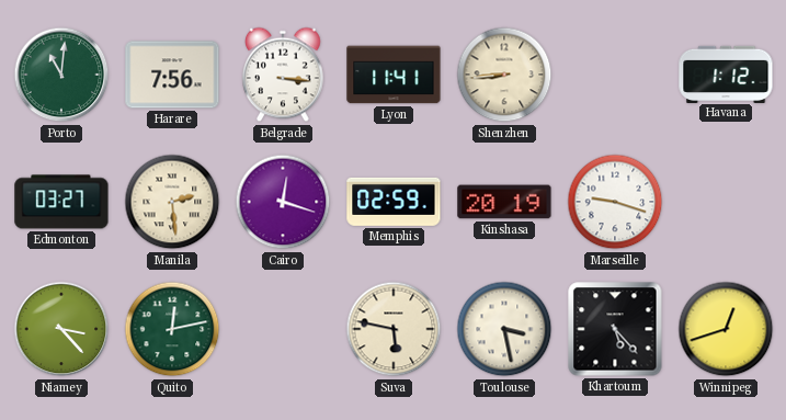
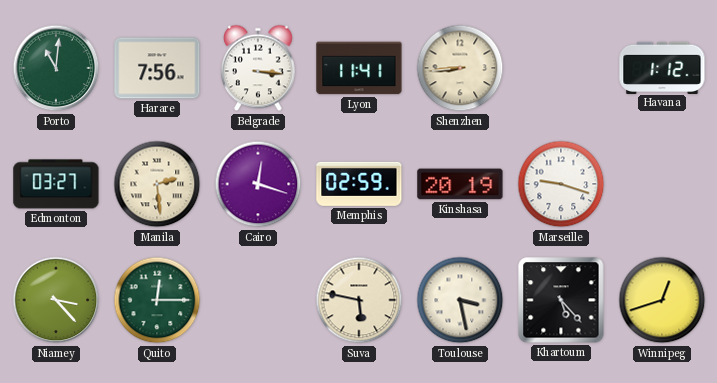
Quito: 12:13 -> 12:15 (157, 300)
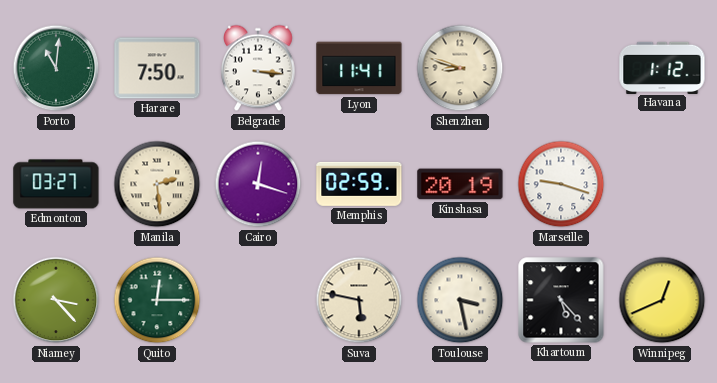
Harare: 7:56 -> 7:50 (157, 68)
Shenzhen: 8:44 -> 8:48 (460, 68)
Winnipeg: 12:42 -> 12:41 (662, 300)
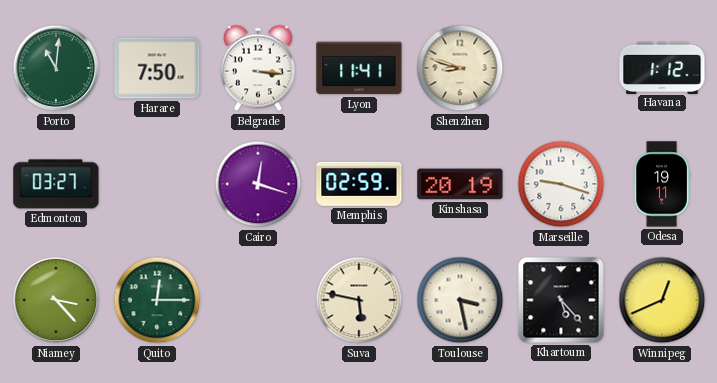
Manila: 2:29 -> none (157, 184)
Odesa: none -> 19:11 (662, 184)
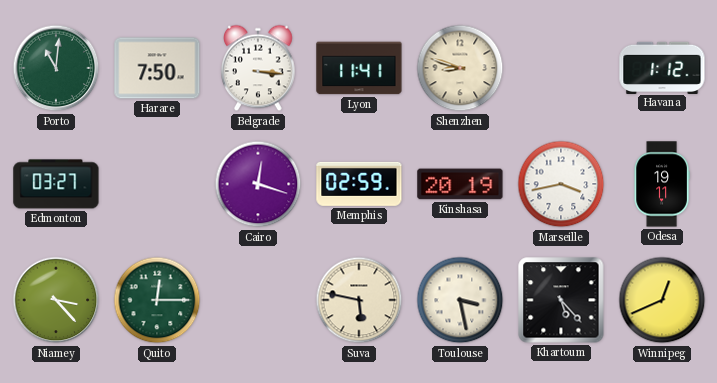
Marseille: 9:18 -> 3:43 (561, 184)
